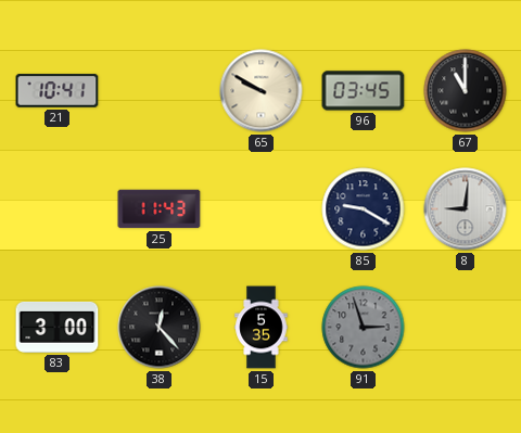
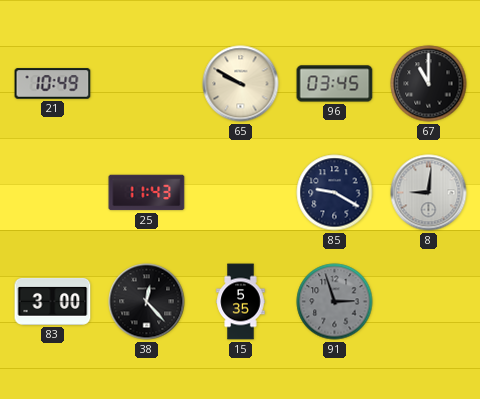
21: 10:41 -> 10:49 (53, 84)
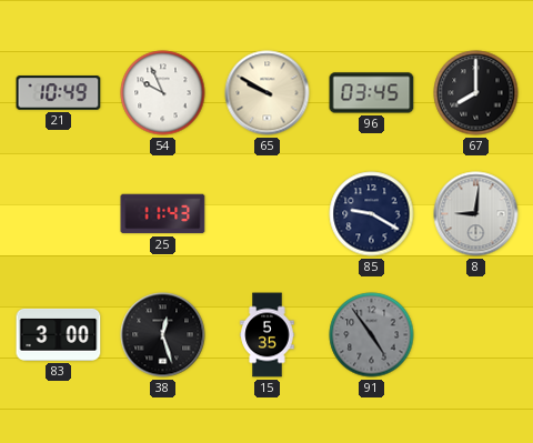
54: none -> 9:56 (163, 93)
67: 11:00 -> 8:00 (476, 93)
38: 12:23 -> 12:27 (163, 335)
91: 2:57 -> 4:54 (372, 335)
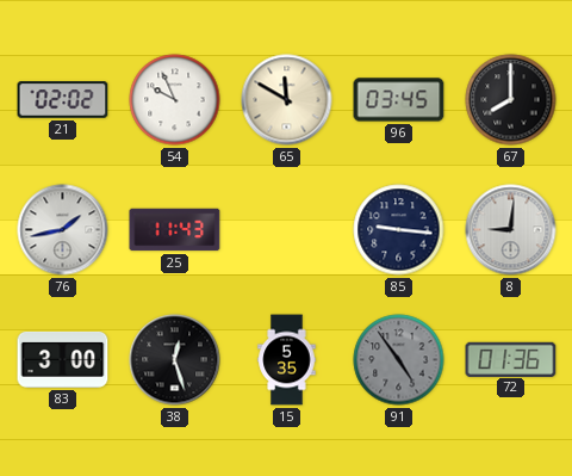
21: 10:49 -> 02:02 (63, 100)
65: 9:50 -> 11:50 (287, 100)
76: none -> 1:43 (63, 230)
85: 9:20 -> 9:16 (399, 230)
72: none -> 01:36 (511, 359)
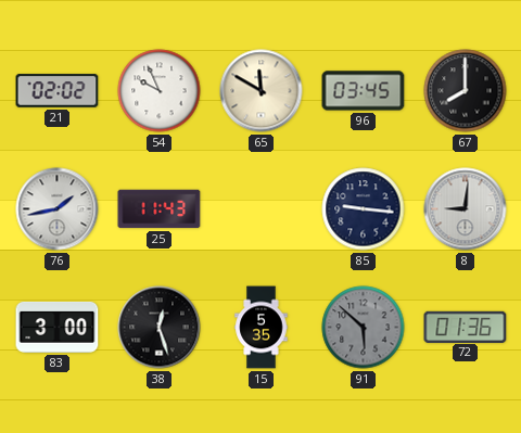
91: 4:54 -> 5:52 (364, 328)
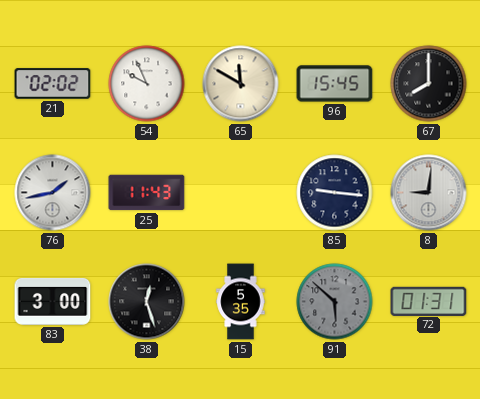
96: 03:45 -> 15:45 (335, 84)
72: 01:36 -> 01:31 (429, 301)
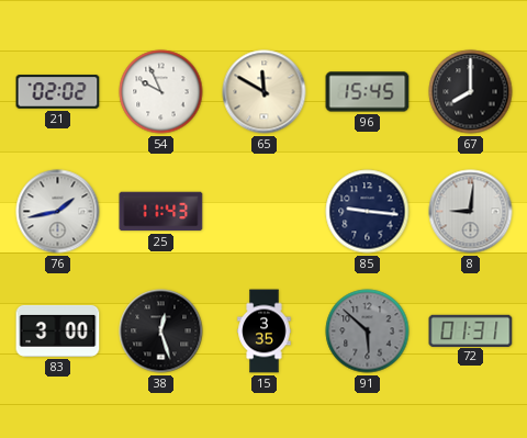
15: 5:35 -> 3:35 (265, 332)
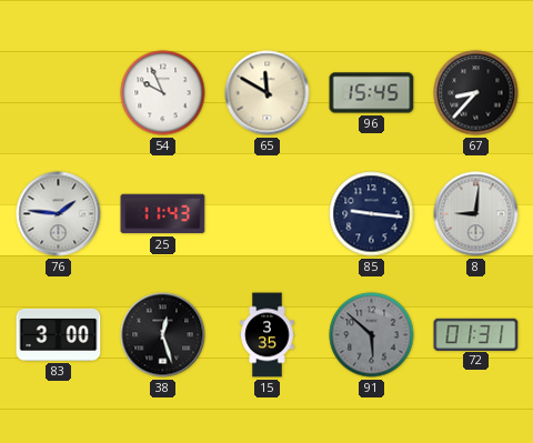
21: 02:02 -> none (58, 92)
67: 8:00 -> 8:37 (476, 93)
76: 1:43 -> 1:46 (59, 214)
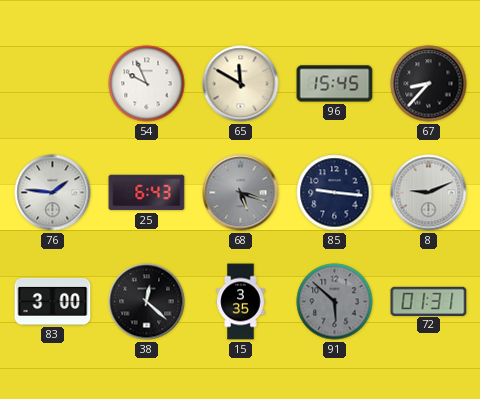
25: 11:43 -> 6:43 (147, 193)
68: none -> 5:18 (241, 193)
8: 9:01 -> 9:11 (429, 193)
38: 12:27 -> 12:22 (147, 302)
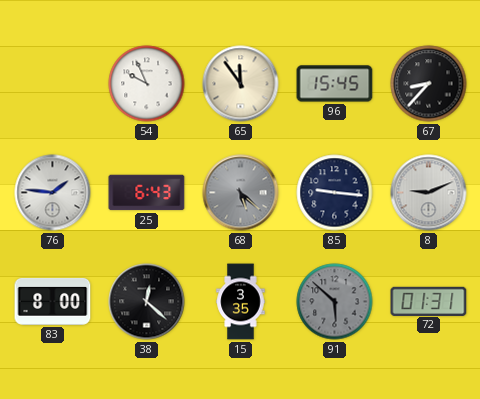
65: 11:50 -> 11:54 (241, 84)
68: 5:18 -> 5:22 (241, 193)
83: 3:00 -> 8:00 (53, 301)
